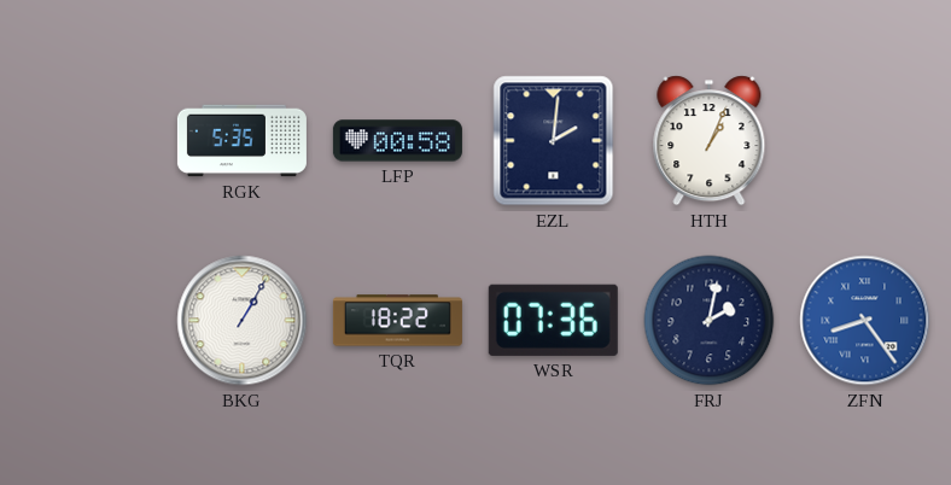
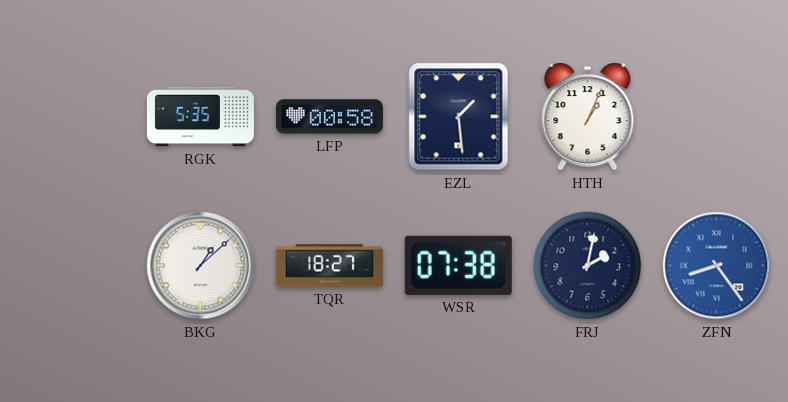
EZL: 2:01 -> 1:29 (459, 117)
BKG: 1:05 -> 1:08 (201, 266)
TQR: 18:22 -> 18:27 (329, 266)
WSR: 07:36 -> 07:38 (458, 265)
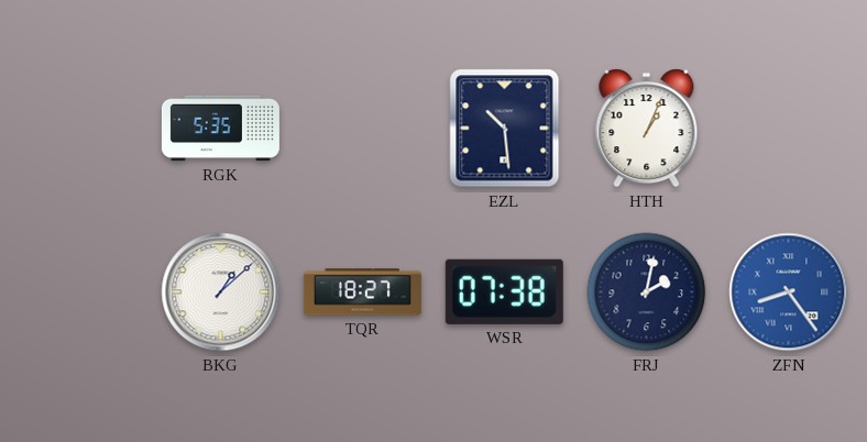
LFP: 00:58 -> none (329, 117)
EZL: 1:29 -> 10:29 (505, 129)
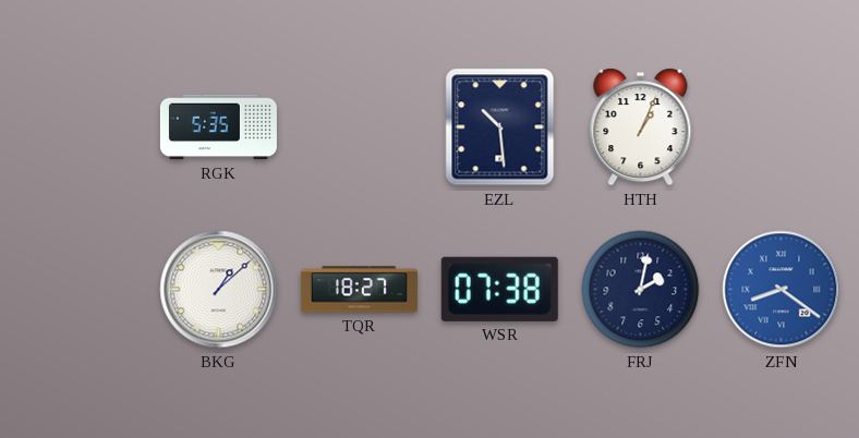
ZFN: 8:24 -> 8:21 (782, 290)
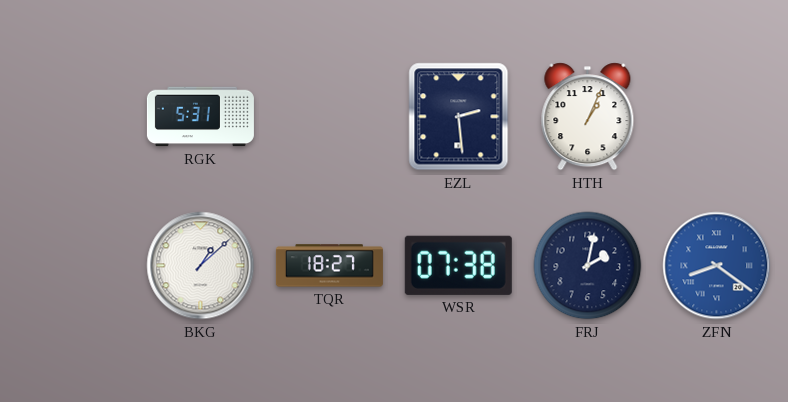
RGK: 5:35 -> 5:31 (200, 117)
EZL: 10:29 -> 2:29 (459, 117)
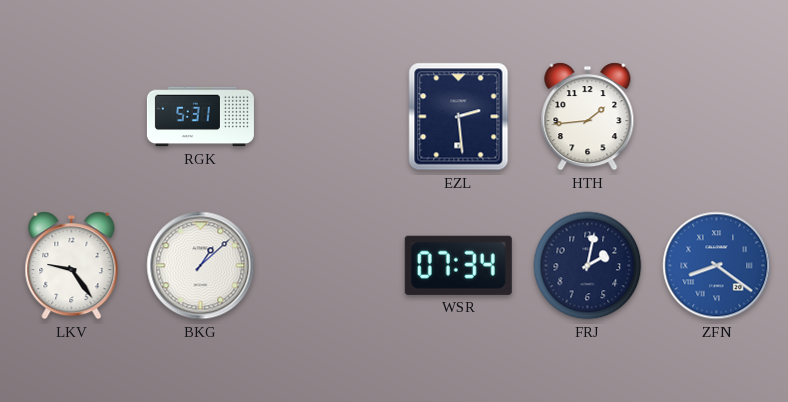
HTH: 1:04 -> 1:44 (588, 117)
LKV: none -> 9:24 (72, 266)
TQR: 18:27 -> none (329, 266)
WSR: 07:38 -> 07:34 (458, 265)
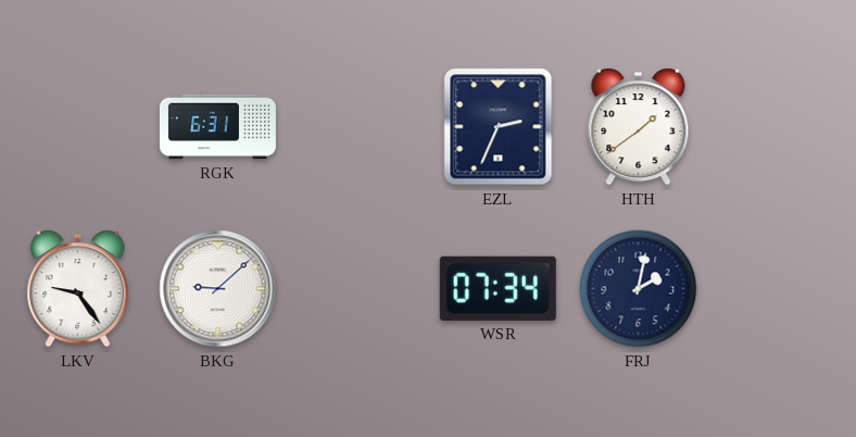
RGK: 5:31 -> 6:31 (217, 127)
EZL: 2:29 -> 2:34 (499, 127)
HTH: 1:44 -> 1:39 (639, 127)
BKG: 1:08 -> 9:08 (218, 289)
ZFN: 8:21 -> none (717, 266)
